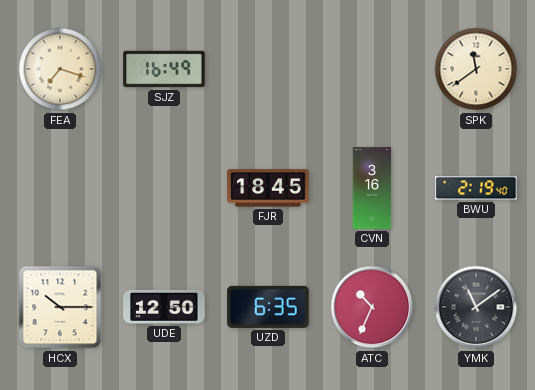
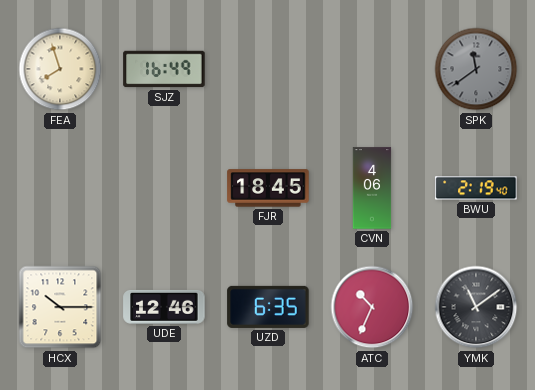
FEA: 7:18 -> 7:57 (60, 69)
SPK dial: cream -> grey (476, 69)
CVN: 3:16 -> 4:06 (372, 188)
UDE: 12:50 -> 12:46 (164, 307)
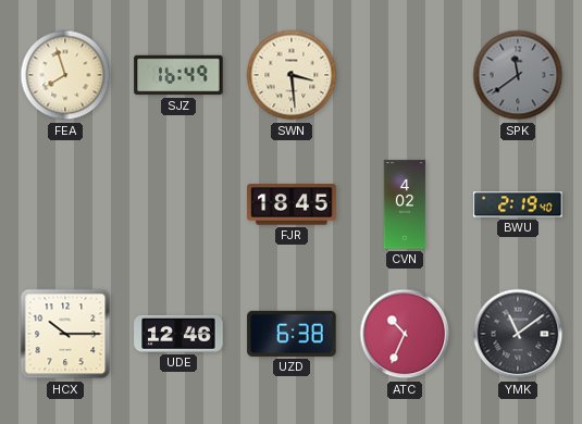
SWN: none -> 3:29 (292, 75)
CVN: 4:06 -> 4:02 (405, 204)
UZD: 6:35 -> 6:38 (292, 334)
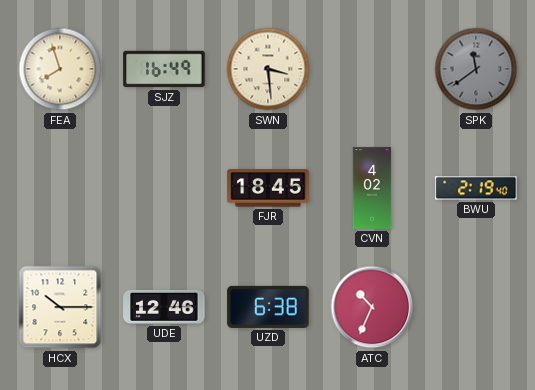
YMK: 11:09 -> none (518, 334)
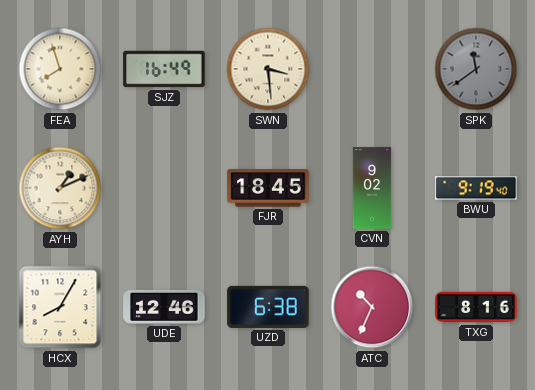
AYH: none -> 1:11 (60, 188)
CVN: 4:02 -> 9:02 (372, 188)
BWU: 2:19 -> 9:19 (476, 188)
HCX: 10:15 -> 8:05 (60, 307)
TXG: none -> 8:16 (476, 307)
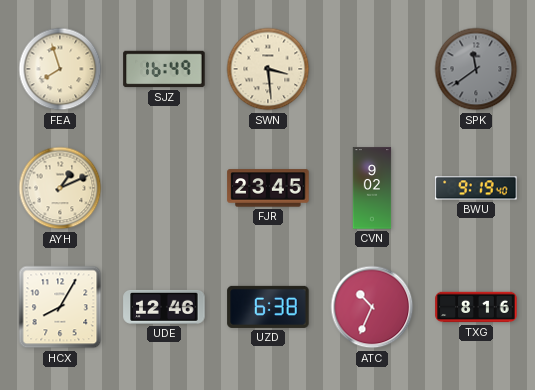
FJR: 18:45 -> 23:45 (268, 188)
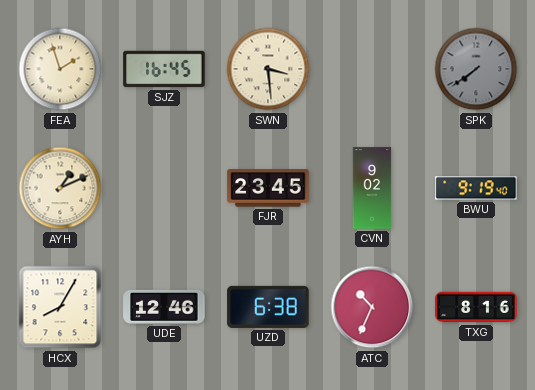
FEA: 7:57 -> 1:57 (60, 69)
SJZ: 16:49 -> 16:45 (164, 69)
SPK: 11:39 -> 7:39 (476, 69)
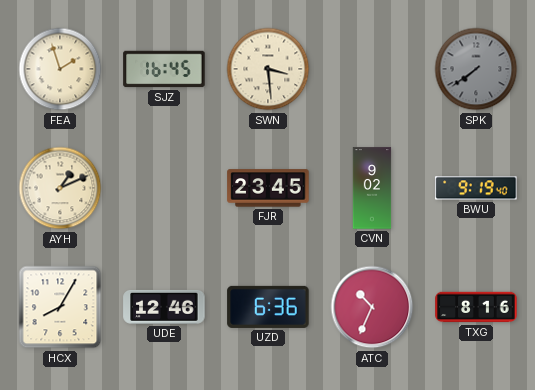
UZD: 6:38 -> 6:36 (268, 307)
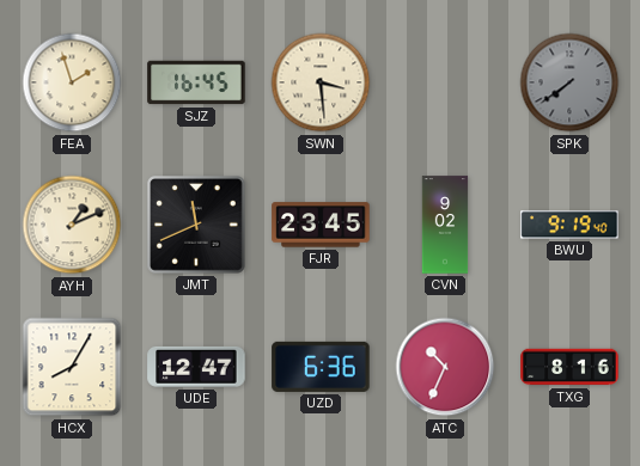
JMT: none -> 11:41 (197, 226)
UDE: 12:46 -> 12:47 (196, 367)
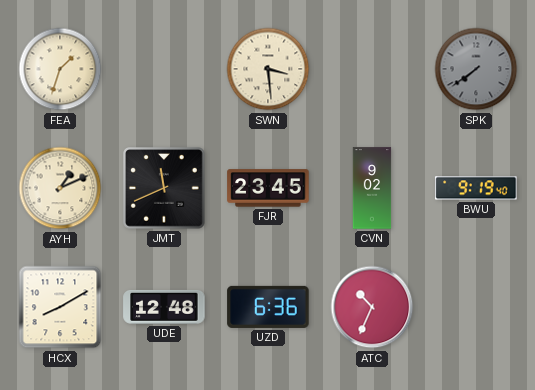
FEA: 1:57 -> 1:33 (60, 69)
SJZ: 16:45 -> none (196, 82)
HCX: 8:05 -> 8:10 (60, 307)
UDE: 12:47 -> 12:48 (164, 307)
TXG: 8:16 -> none (569, 367)
